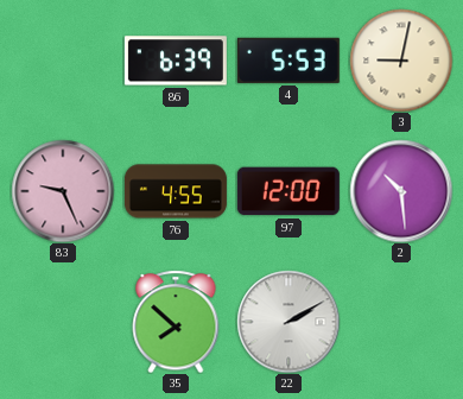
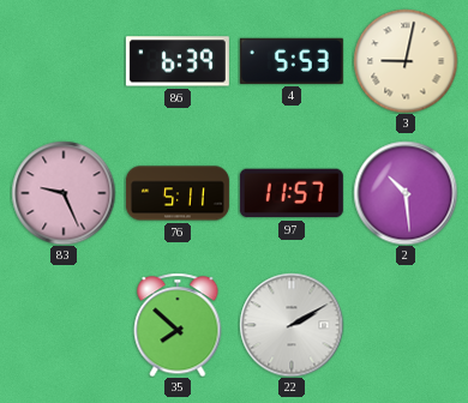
76: 4:55 -> 5:11 (178, 193)
97: 12:00 -> 11:57 (292, 193)
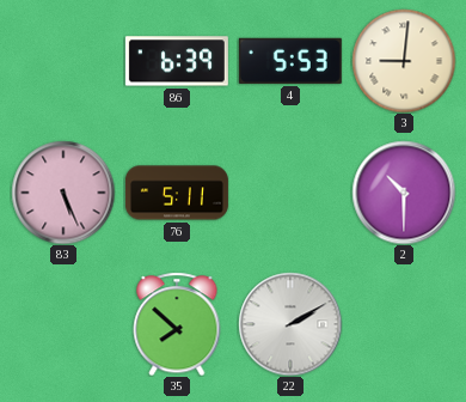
3: 9:02 -> 9:01 (404, 61)
83: 9:26 -> 5:26 (63, 193)
97: 11:57 -> none (292, 193)
2: 10:29 -> 10:30 (404, 193)
